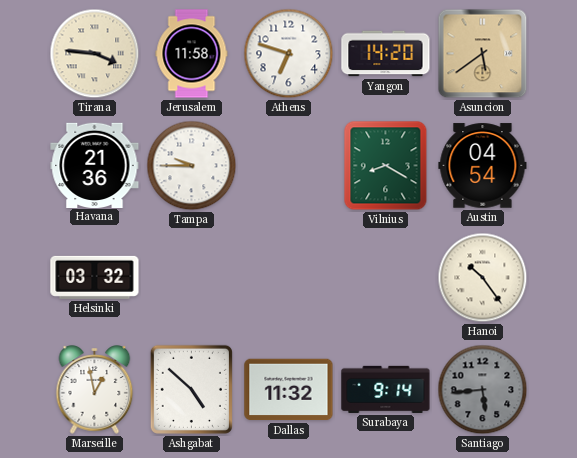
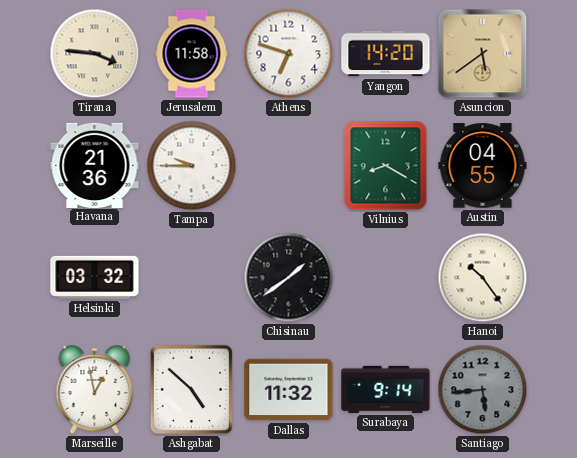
Austin: 04:54 -> 04:55 (483, 166)
Chisinau: none -> 1:39 (289, 278)
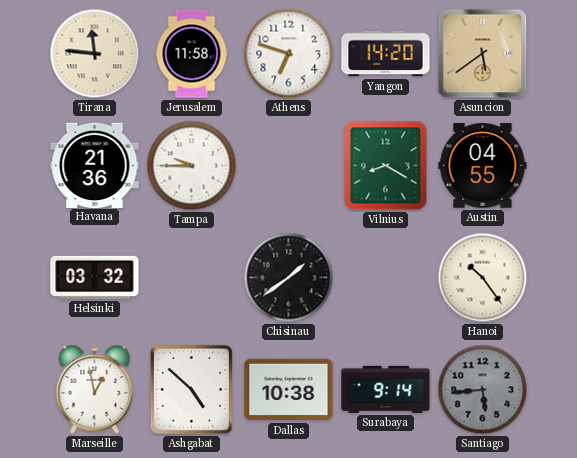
Tirana: 3:46 -> 11:46 (95, 54)
Dallas: 11:32 -> 10:38 (289, 390)
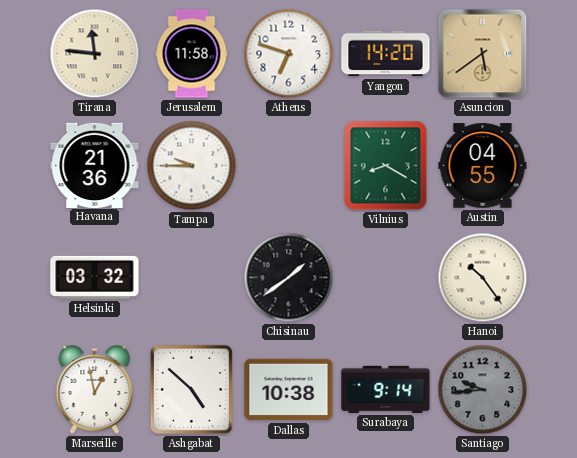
Santiago: 5:44 -> 9:44 (483, 390)
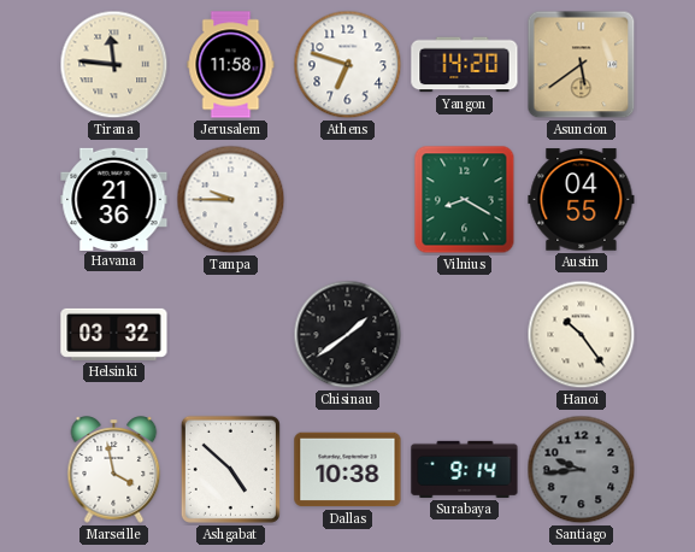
Marseille: 12:58 -> 3:58 (114, 470)
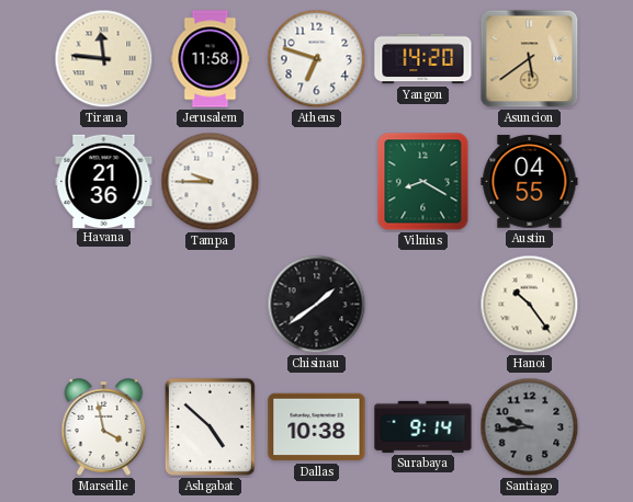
Helsinki: 03:32 -> none (114, 334)
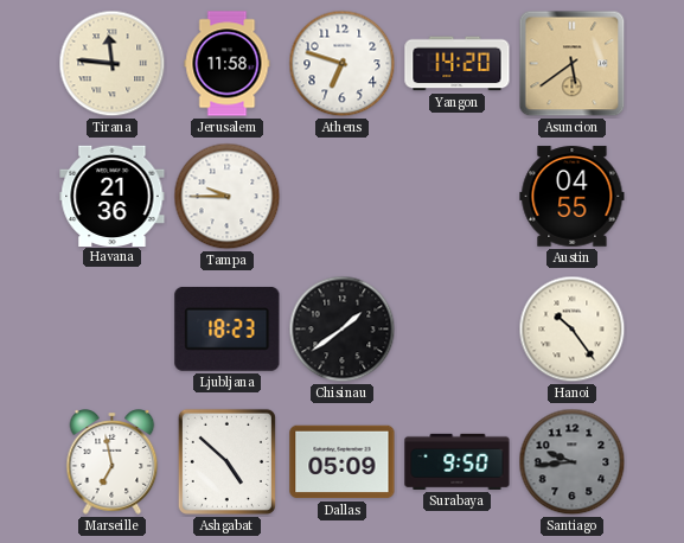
Vilnius: 8:20 -> none (423, 182)
Ljubljana: none -> 18:23 (228, 328)
Marseille: 3:58 -> 6:58 (113, 462)
Dallas: 10:38 -> 05:09 (343, 462)
Surabaya: 9:14 -> 9:50 (458, 461)
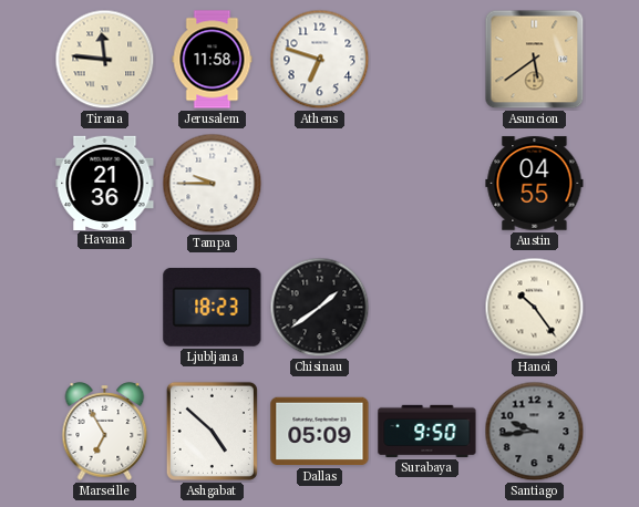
Yangon: 14:20 -> none (458, 64)
Marseille: 6:58 -> 6:55 (105, 432)
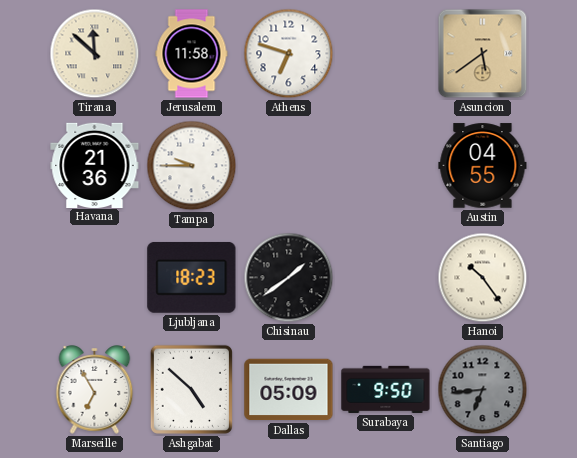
Tirana: 11:46 -> 11:52 (95, 54)
Santiago: 9:44 -> 6:44 (483, 390)
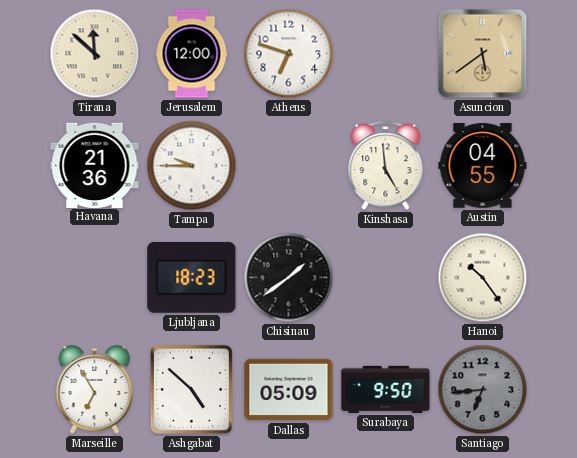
Jerusalem: 11:58 -> 12:00 (192, 54)
Kinshasa: none -> 4:59 (386, 166)
